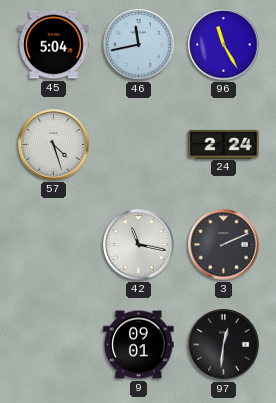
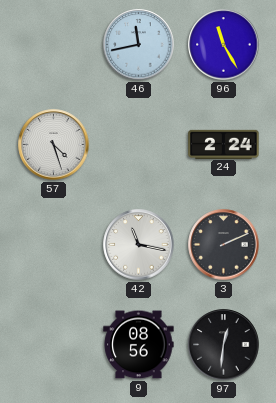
45: 5:04 -> none (54, 45)
9: 09:01 -> 08:56 (139, 345)
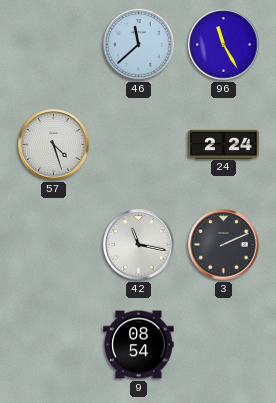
46: 11:43 -> 11:38 (139, 45)
9: 08:56 -> 08:54 (139, 345)
97: 12:31 -> none (224, 345)
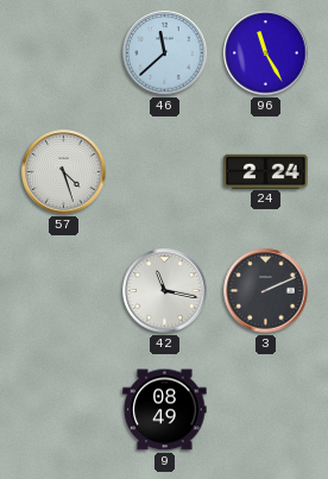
9: 08:54 -> 08:49 (165, 410)
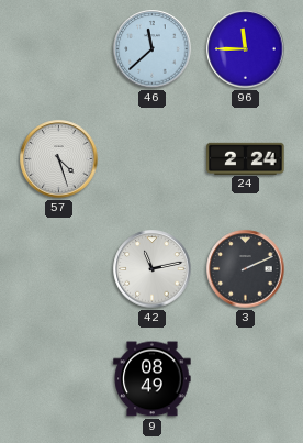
96: 11:25 -> 11:45 (246, 49)
42: 11:17 -> 11:13 (153, 269)
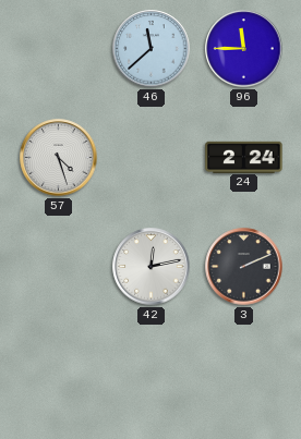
42: 11:13 -> 12:13 (152, 267)
9: 08:49 -> none (153, 379)
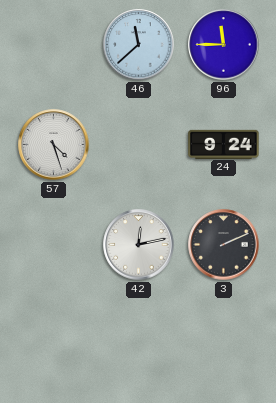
24: 2:24 -> 9:24 (224, 144)
